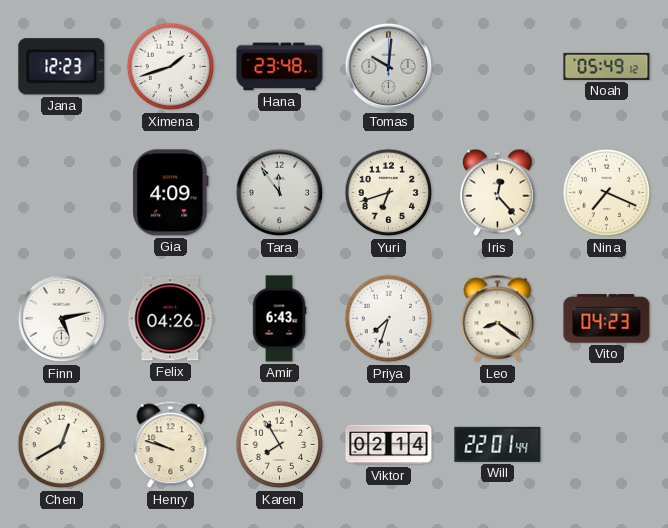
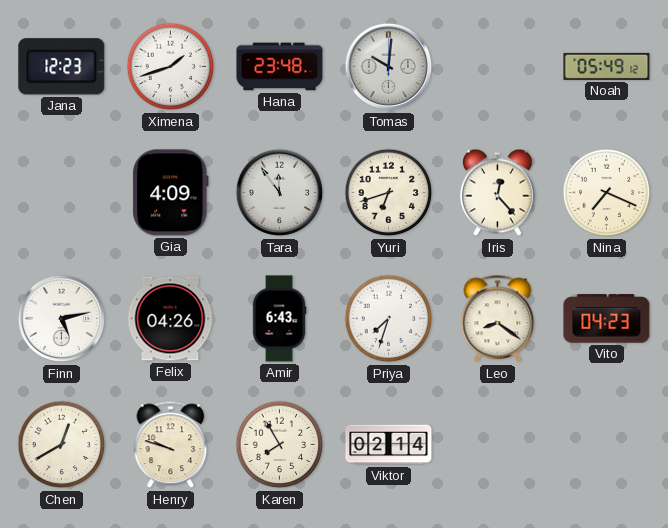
Will: 22:01 -> none (498, 444)
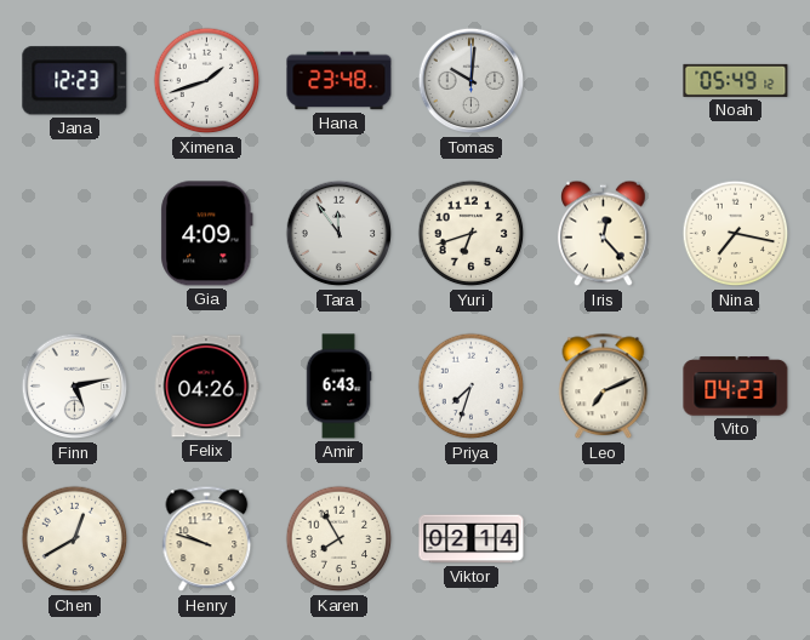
Nina: 7:19 -> 7:17 (736, 234)
Leo: 8:21 -> 7:11 (604, 387)
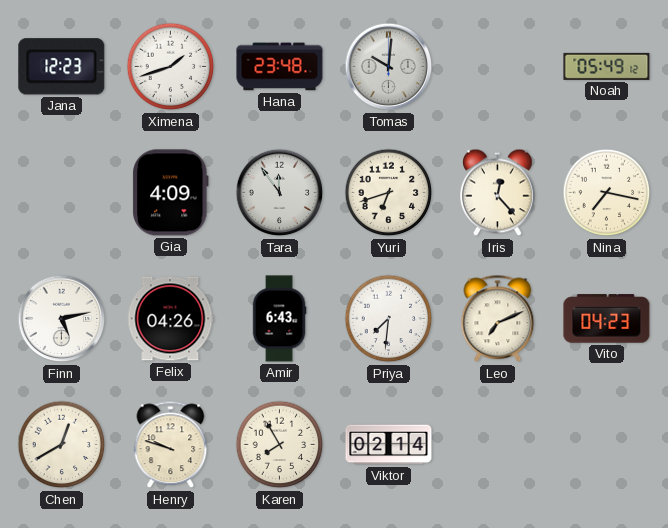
Priya: 7:33 -> 7:31 (389, 319)
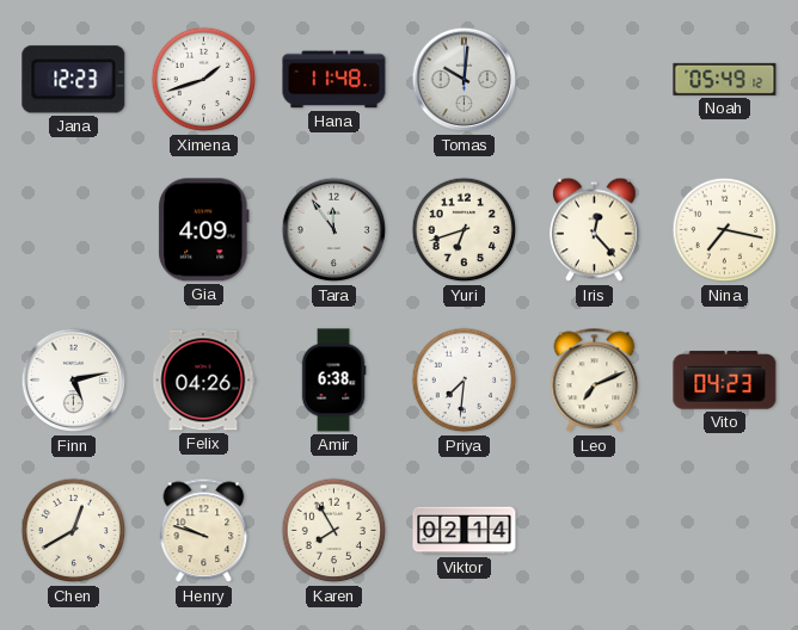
Hana: 23:48 -> 11:48 (334, 80)
Amir: 6:43 -> 6:38 (333, 381)
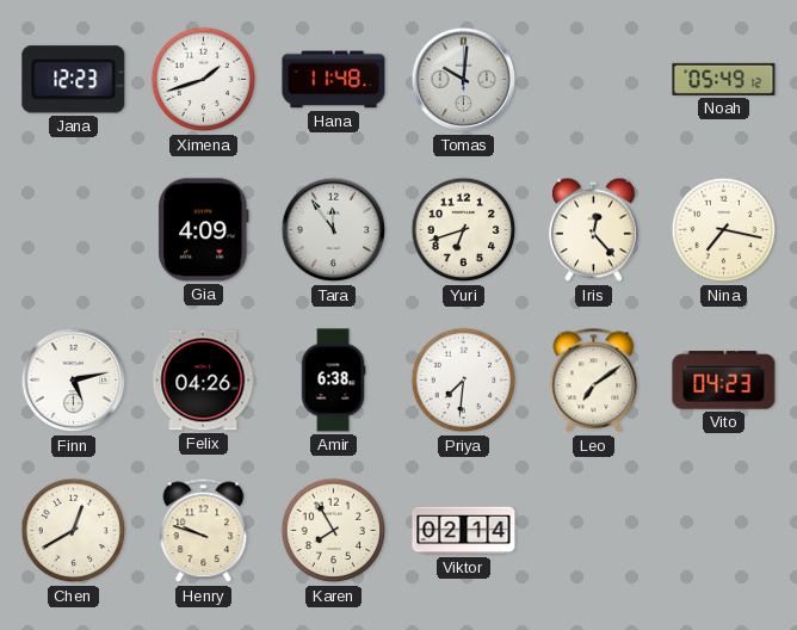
Leo: 7:11 -> 7:09 (594, 381)
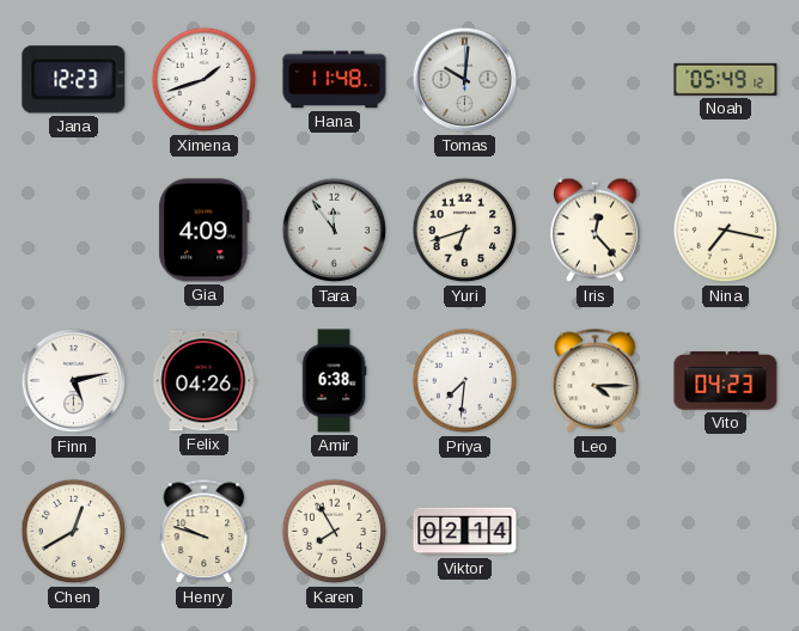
Leo: 7:09 -> 4:15 (596, 381)
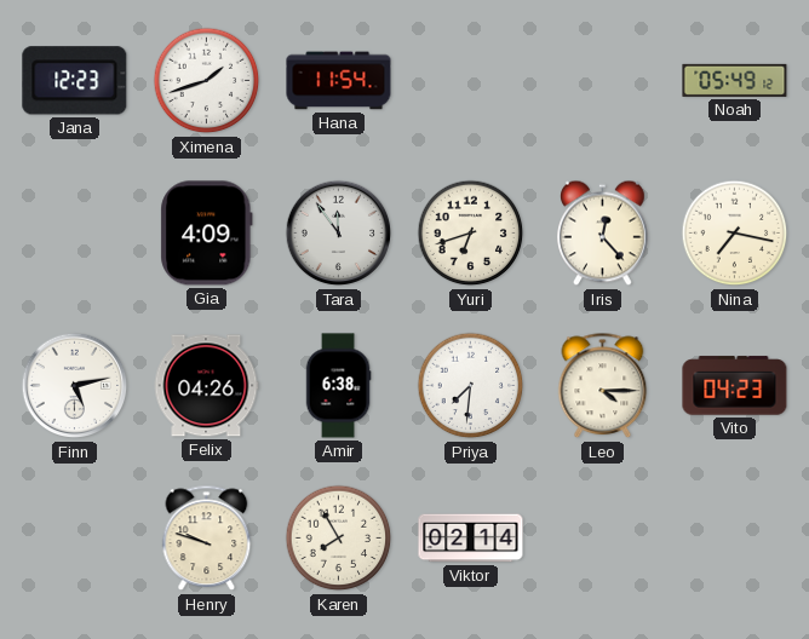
Hana: 11:48 -> 11:54 (339, 81)
Tomas: 10:01 -> none (465, 80)
Chen: 12:40 -> none (74, 532)
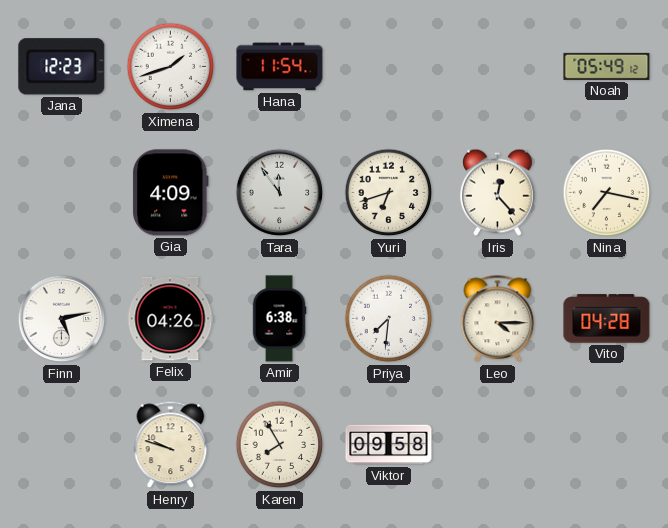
Vito: 04:23 -> 04:28 (607, 319)
Viktor: 02:14 -> 09:58 (389, 445)
